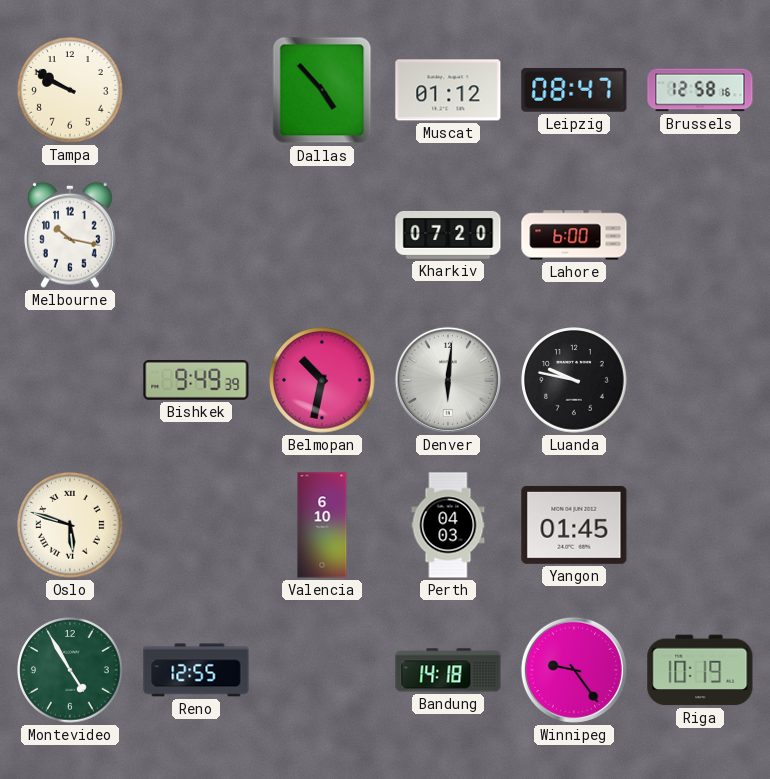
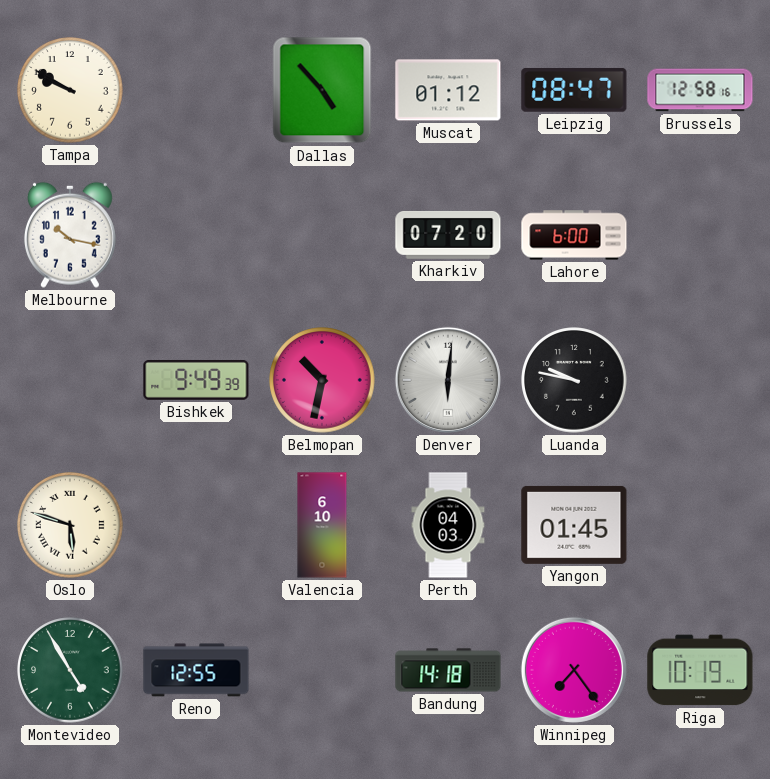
Winnipeg: 9:24 -> 7:24 (574, 670)
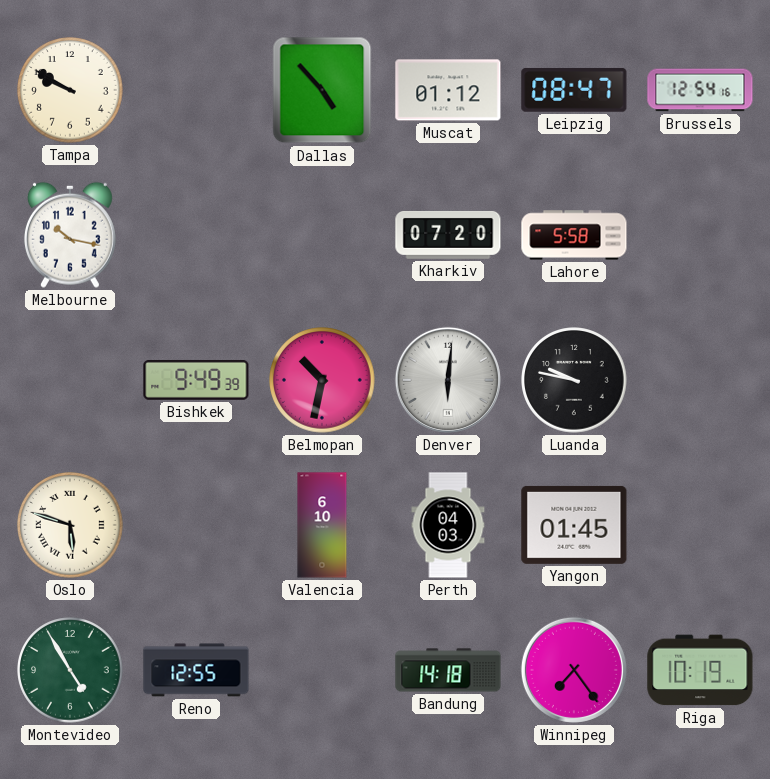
Brussels: 12:58 -> 12:54 (700, 90)
Lahore: 6:00 -> 5:58 (574, 235)
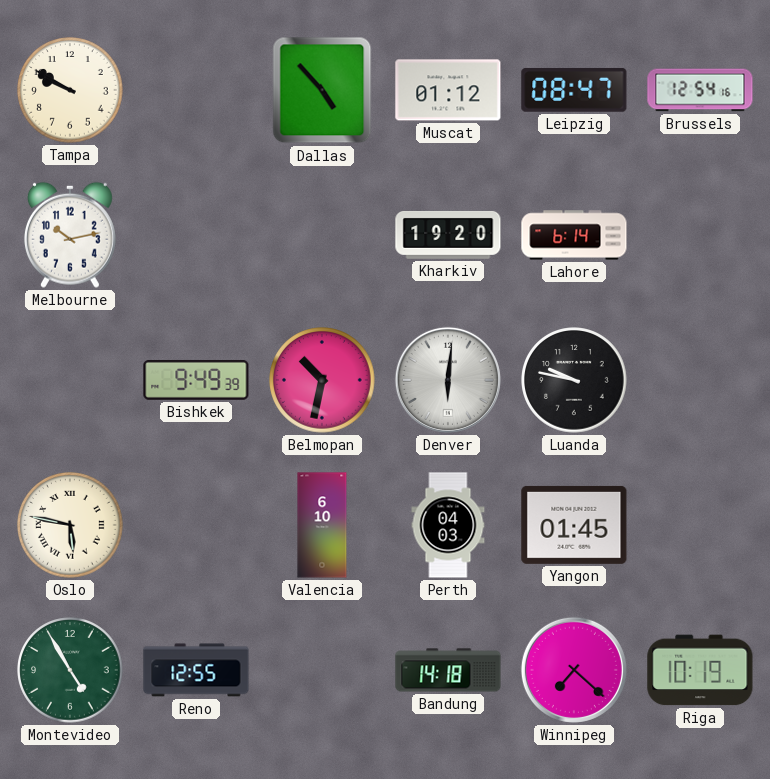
Melbourne: 10:17 -> 10:13 (70, 235)
Kharkiv: 07:20 -> 19:20 (448, 235)
Lahore: 5:58 -> 6:14 (574, 235)
Oslo: 5:48 -> 5:47 (70, 525)
Winnipeg: 7:24 -> 7:22 (574, 670)
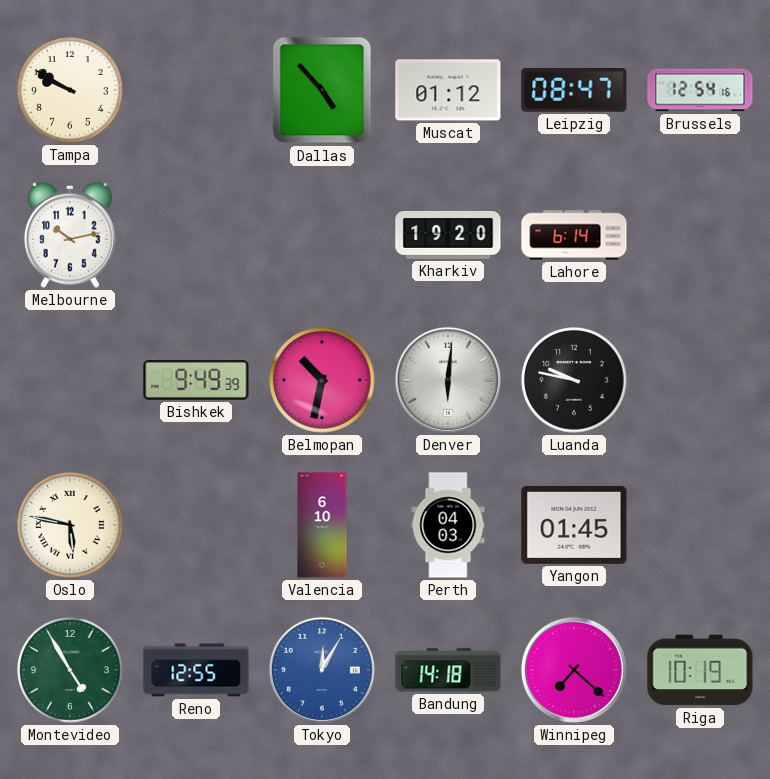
Tokyo: none -> 12:05 (322, 670)
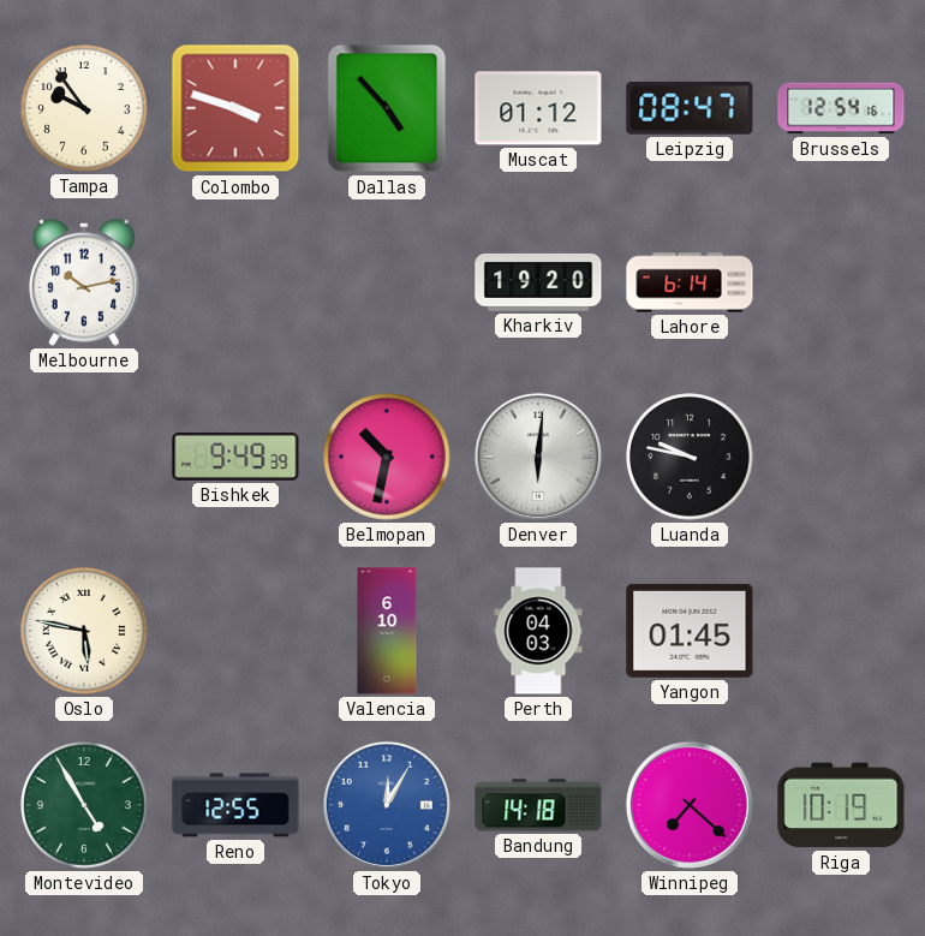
Tampa: 9:50 -> 9:54 (84, 108)
Colombo: none -> 3:48 (235, 108)
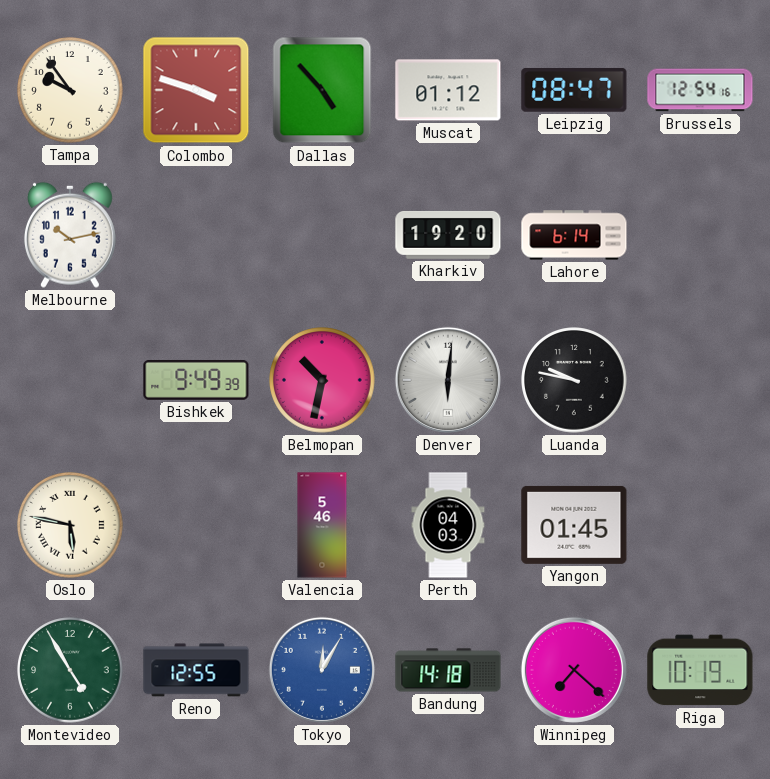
Valencia: 6:10 -> 5:46 (322, 525)
